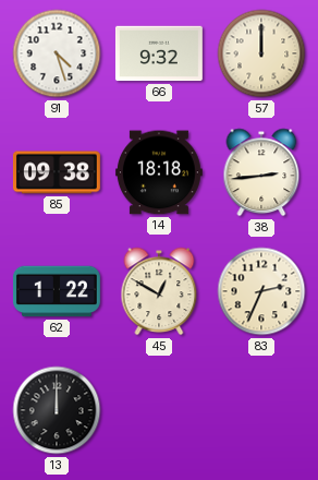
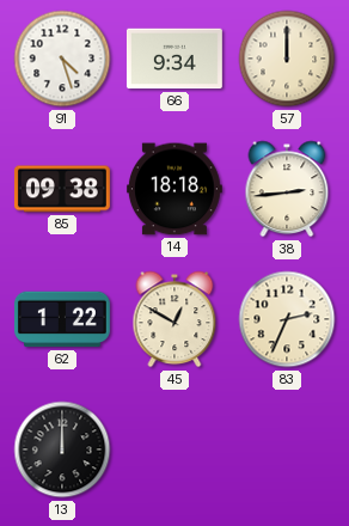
66: 9:32 -> 9:34 (174, 59)
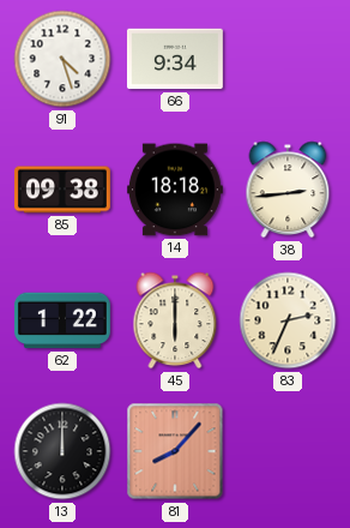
57: 12:00 -> none (287, 59)
45: 12:50 -> 6:00 (175, 320)
81: none -> 8:07 (175, 451)
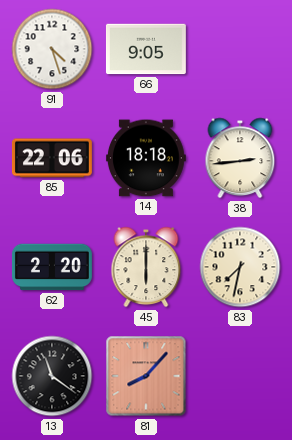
66: 9:34 -> 9:05 (146, 49)
85: 09:38 -> 22:06 (52, 158)
62: 1:22 -> 2:20 (52, 267)
83: 2:34 -> 7:32 (240, 267)
13: 12:00 -> 11:21 (52, 376)
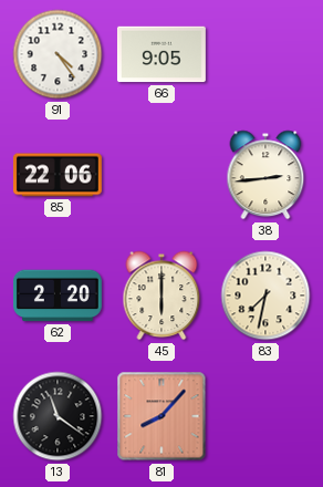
91: 4:27 -> 4:24 (58, 54)
14: 18:18 -> none (146, 158)
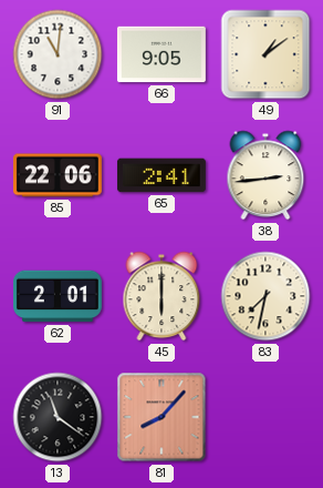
91: 4:24 -> 11:01 (58, 54)
49: none -> 1:09 (265, 54)
65: none -> 2:41 (161, 175)
62: 2:20 -> 2:01 (58, 296)
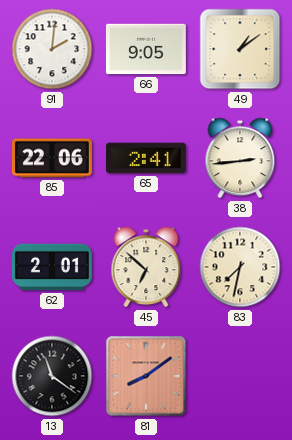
91: 11:01 -> 2:01 (52, 49)
45: 6:00 -> 6:52 (146, 267)
81: 8:07 -> 8:09 (146, 376)
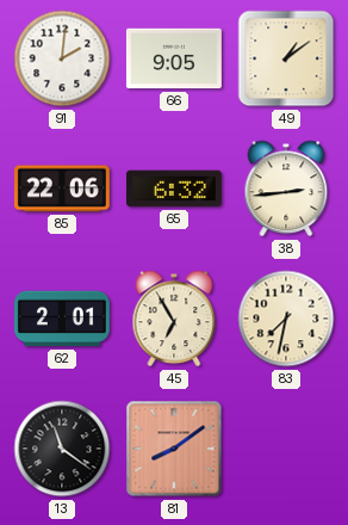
65: 2:41 -> 6:32 (174, 189)
45: 6:52 -> 6:55 (174, 319)
